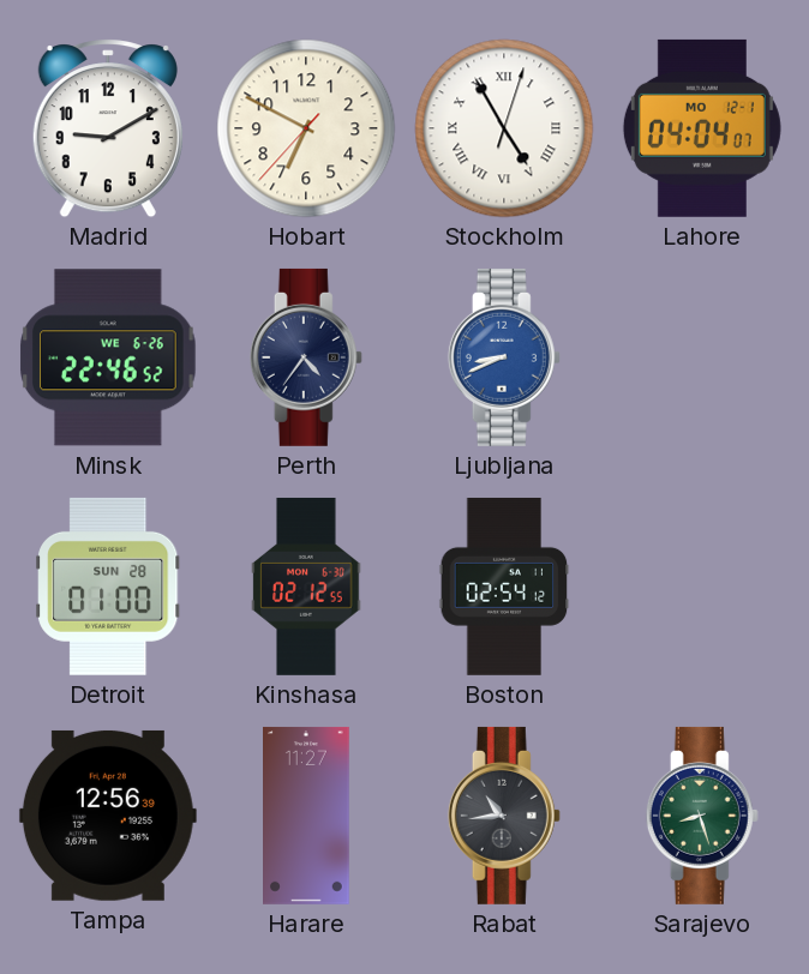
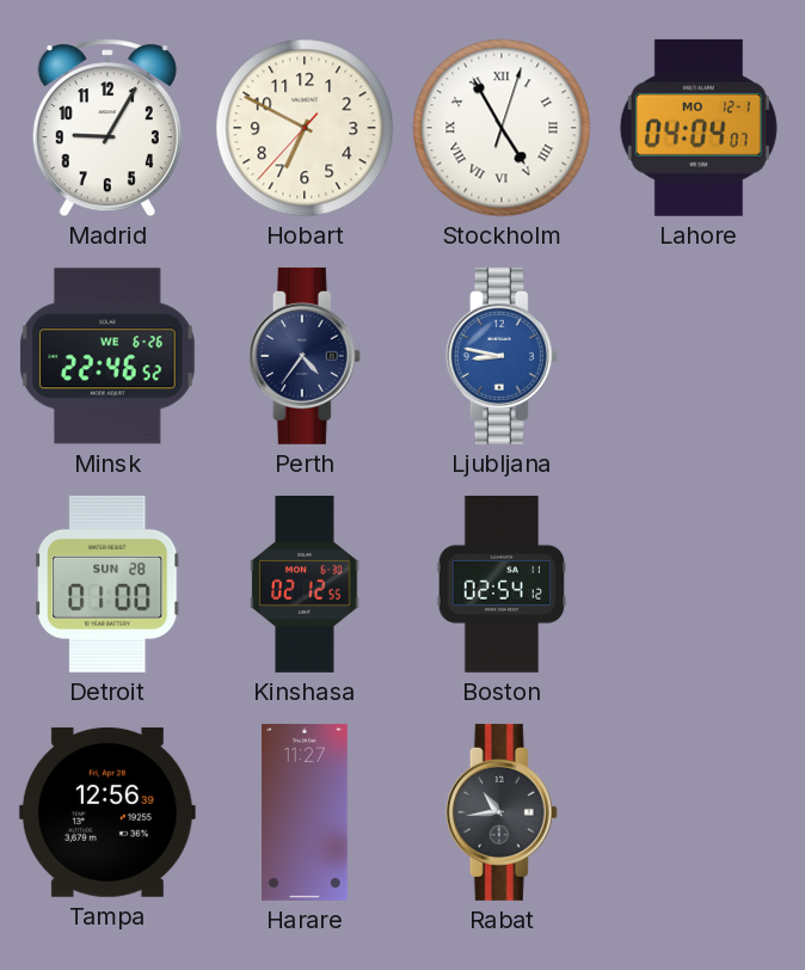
Madrid: 9:10 -> 9:05 (107, 128)
Ljubljana: 8:41 -> 8:47 (502, 356)
Sarajevo: 8:27 -> none (702, 816)
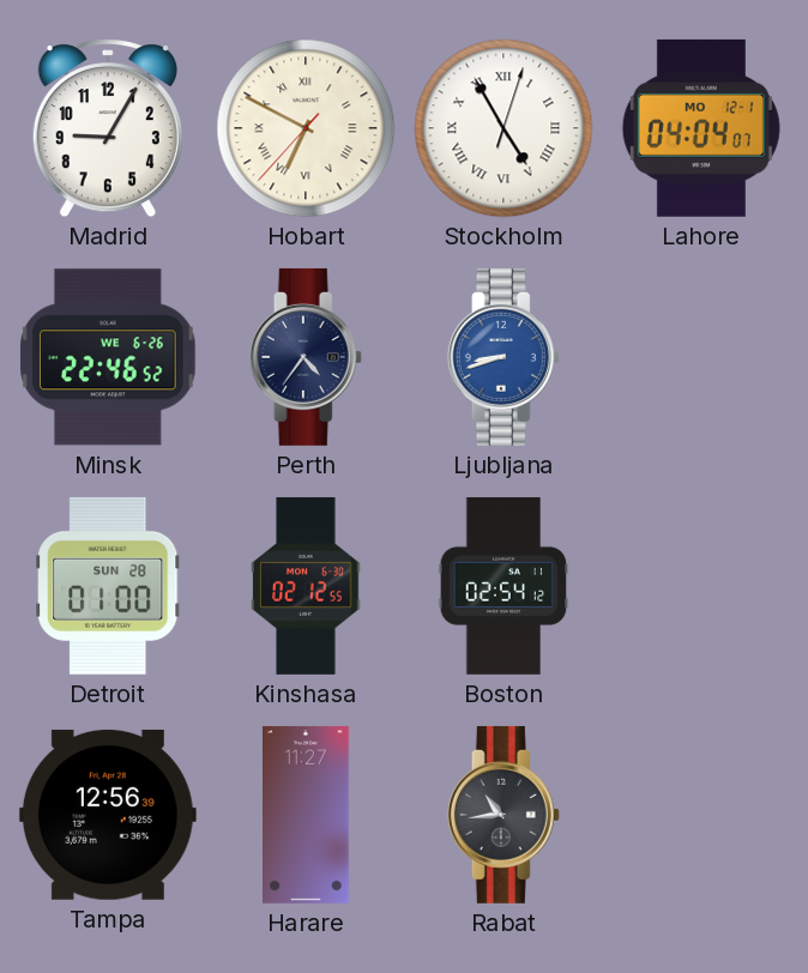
Hobart numerals: Arabic -> Roman (306, 128)
Ljubljana: 8:47 -> 8:42 (504, 357)
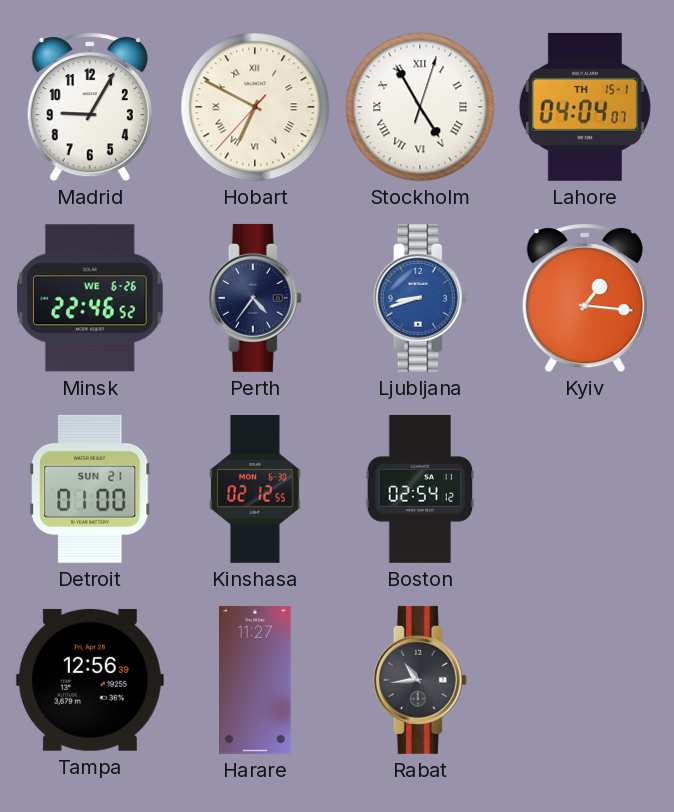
Lahore date: MO 12-1 -> TH 15-1 (585, 107)
Kyiv: none -> 1:16 (585, 298)
Detroit date: SUN 28 -> SUN 21 (90, 489)
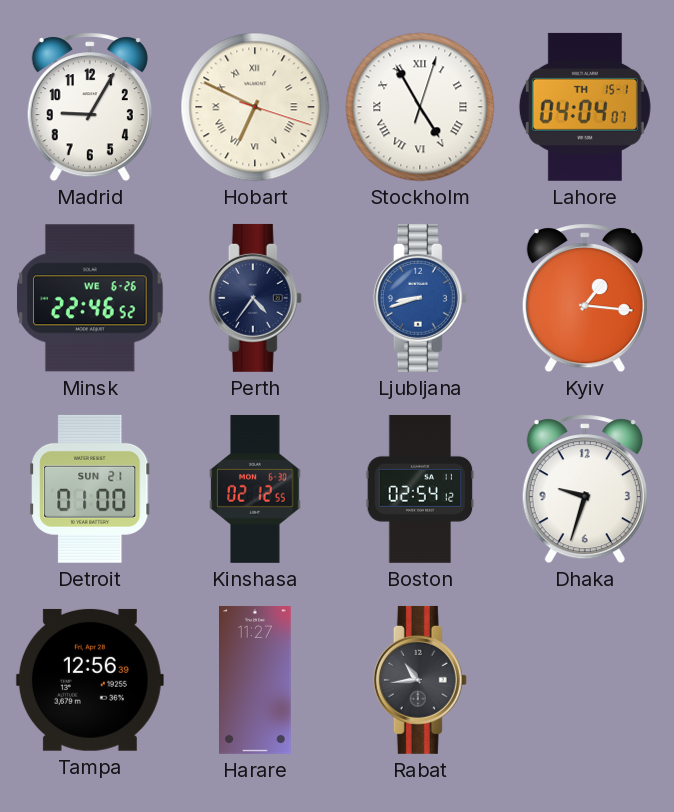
Hobart: 6:49:37 -> 6:49:18 (255, 107)
Dhaka: none -> 9:33 (585, 489)
